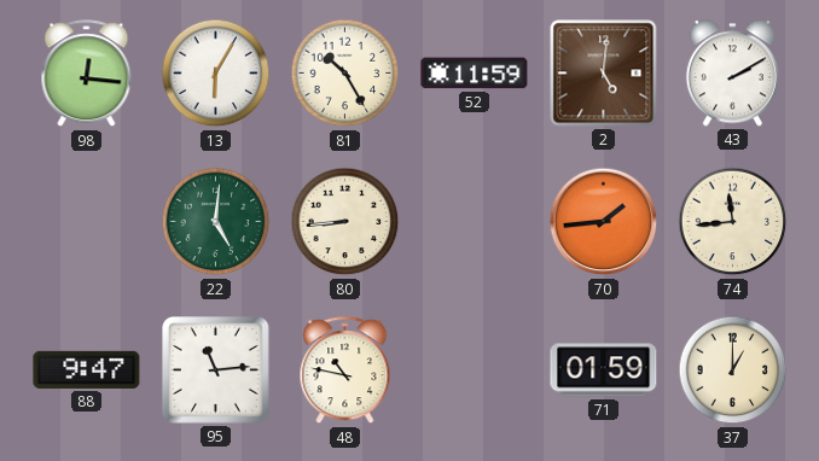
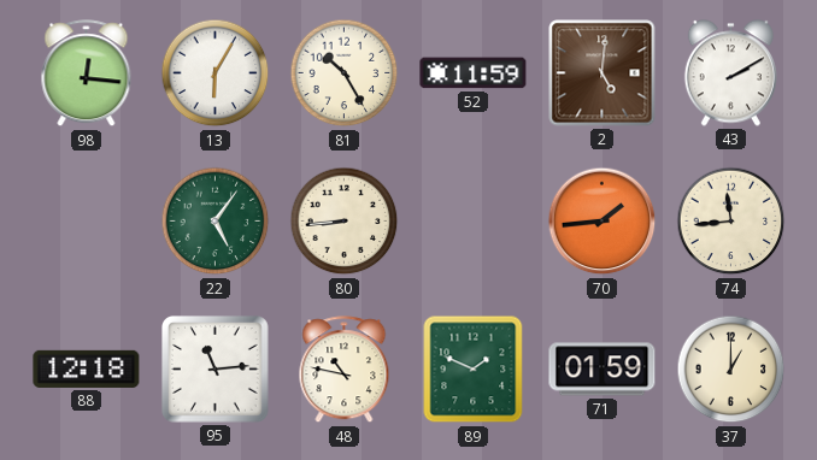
22: 5:01 -> 5:06 (216, 222)
88: 9:47 -> 12:18 (87, 368)
89: none -> 1:49 (474, 370)
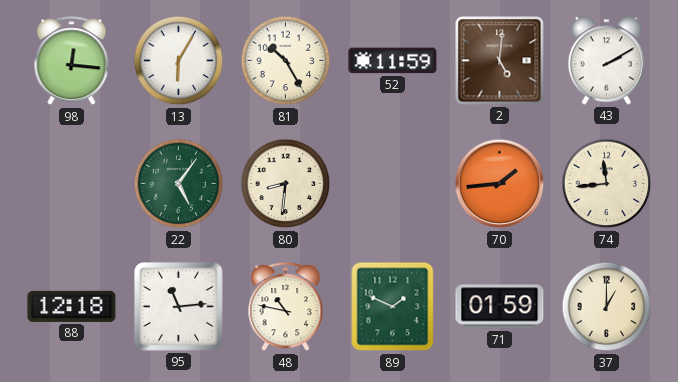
80: 8:44 -> 8:31 (286, 184)
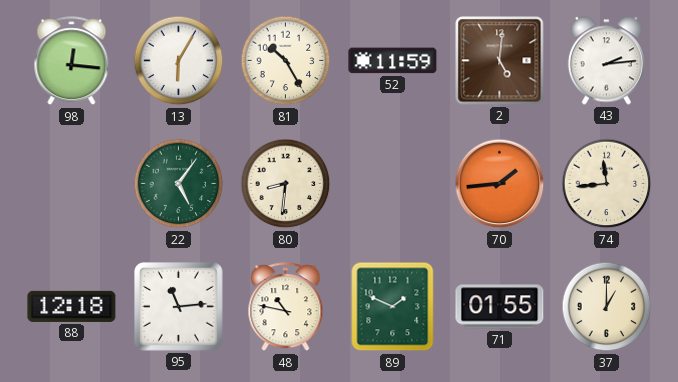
43: 2:10 -> 2:14 (606, 61)
71: 01:59 -> 01:55 (500, 307)
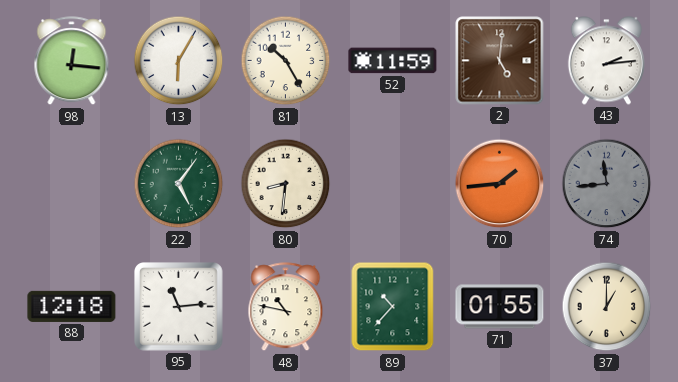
74 dial: cream -> grey (607, 184)
89: 1:49 -> 10:37 (393, 307)
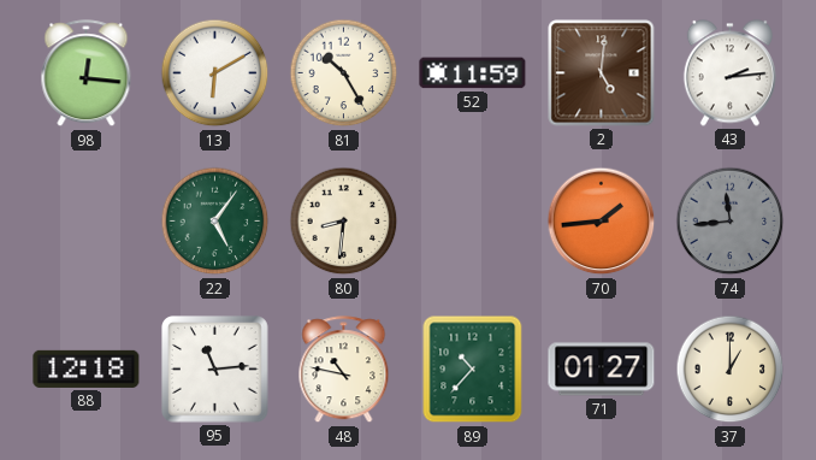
13: 6:05 -> 6:10 (215, 73)
71: 01:55 -> 01:27 (602, 370)
